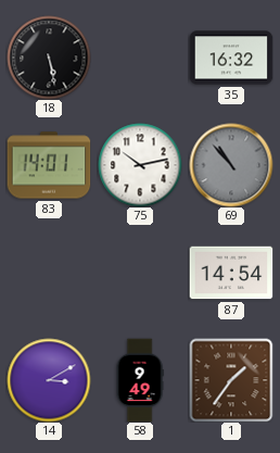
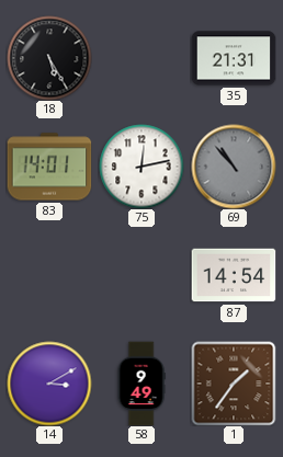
18: 5:28 -> 5:25 (49, 58)
35: 16:32 -> 21:31 (234, 58)
75: 10:13 -> 12:13 (141, 167)
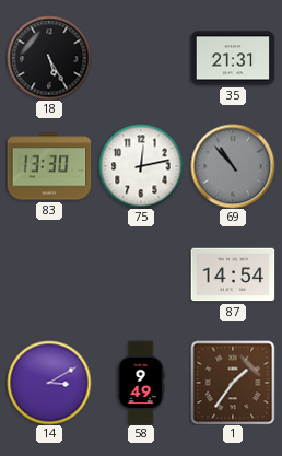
83: 14:01 -> 13:30 (49, 166)
